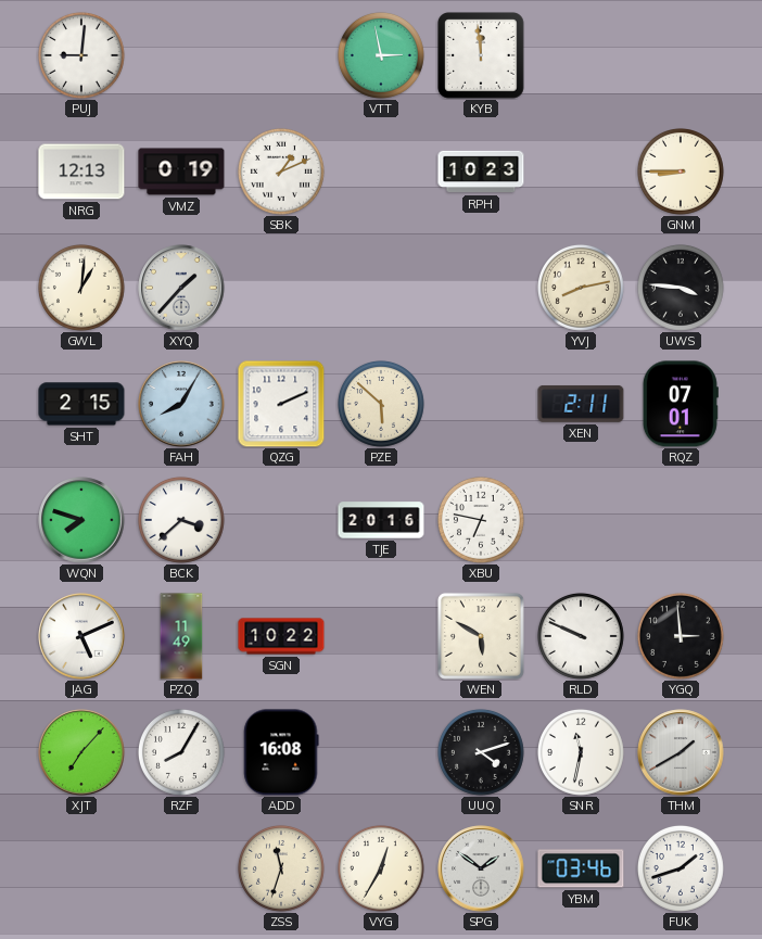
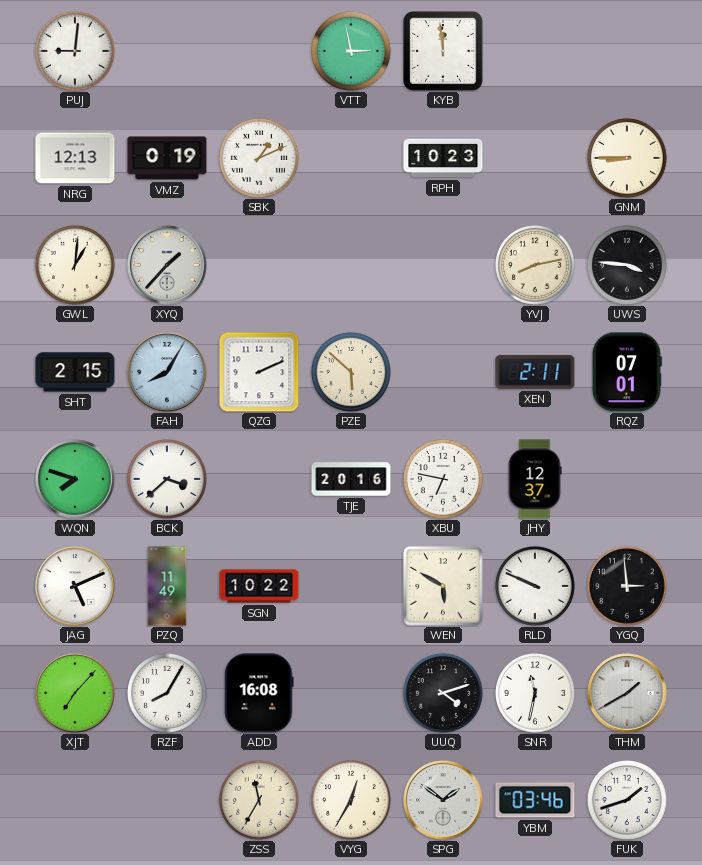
JHY: none -> 12:37 (535, 479)
ZSS: 11:33 -> 11:35 (259, 800)
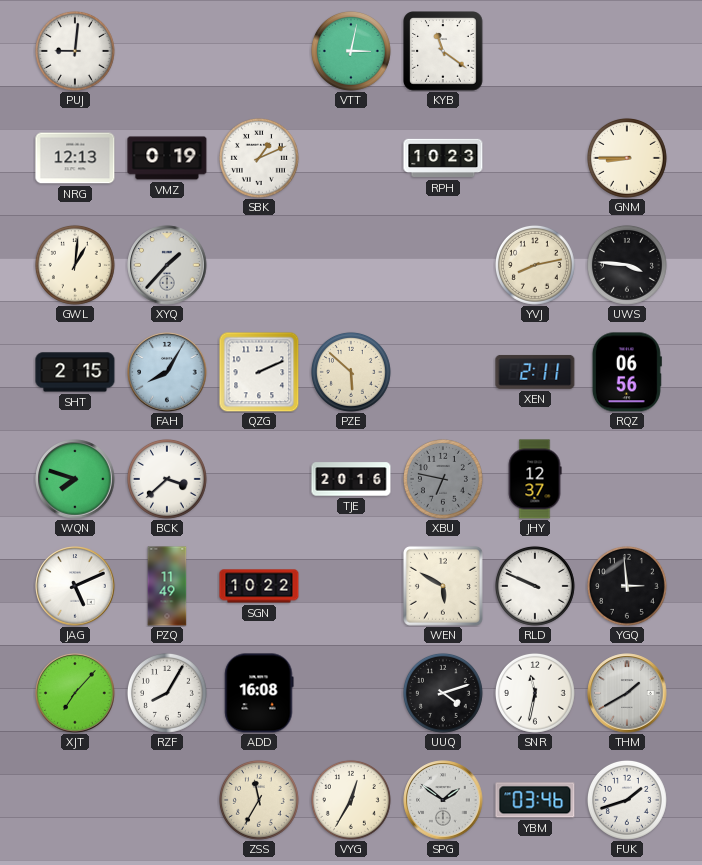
VTT: 2:58 -> 3:02 (351, 51)
KYB: 11:59 -> 11:21 (443, 51)
RQZ: 07:01 -> 06:56 (627, 372)
XBU dial: white -> grey (443, 479)
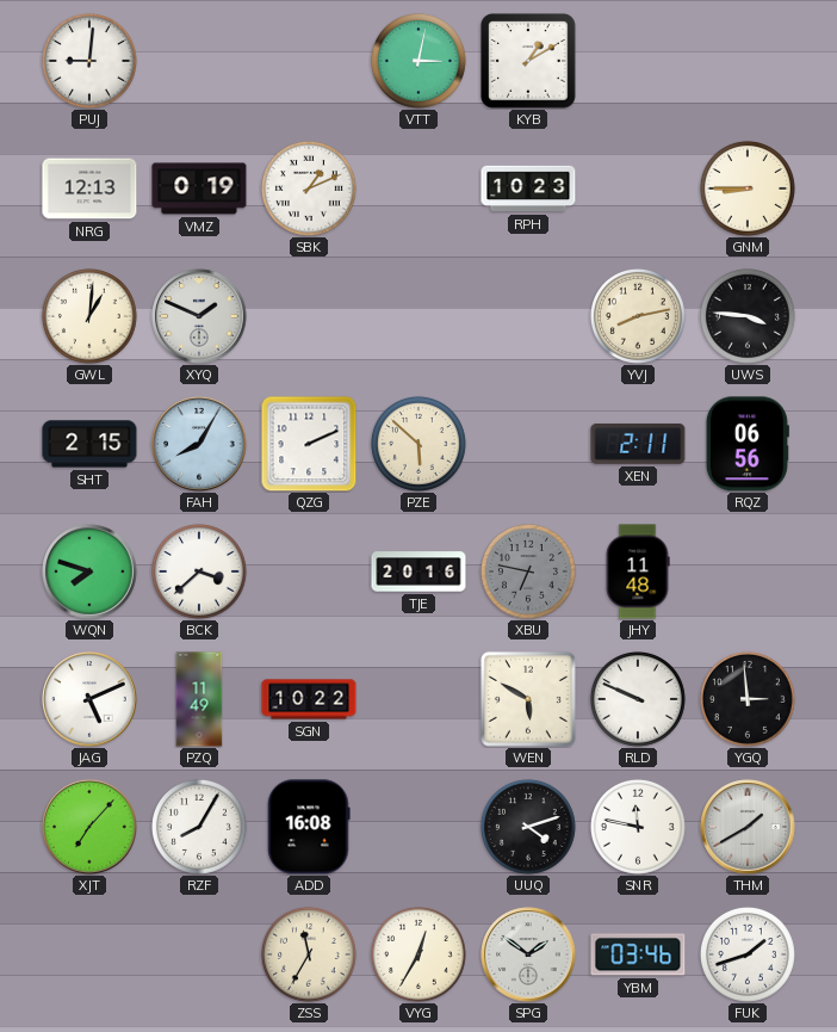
KYB: 11:21 -> 1:10 (528, 61)
XYQ: 1:37 -> 1:49 (199, 316)
JHY: 12:37 -> 11:48 (638, 571)
SNR: 11:32 -> 11:47 (638, 827)
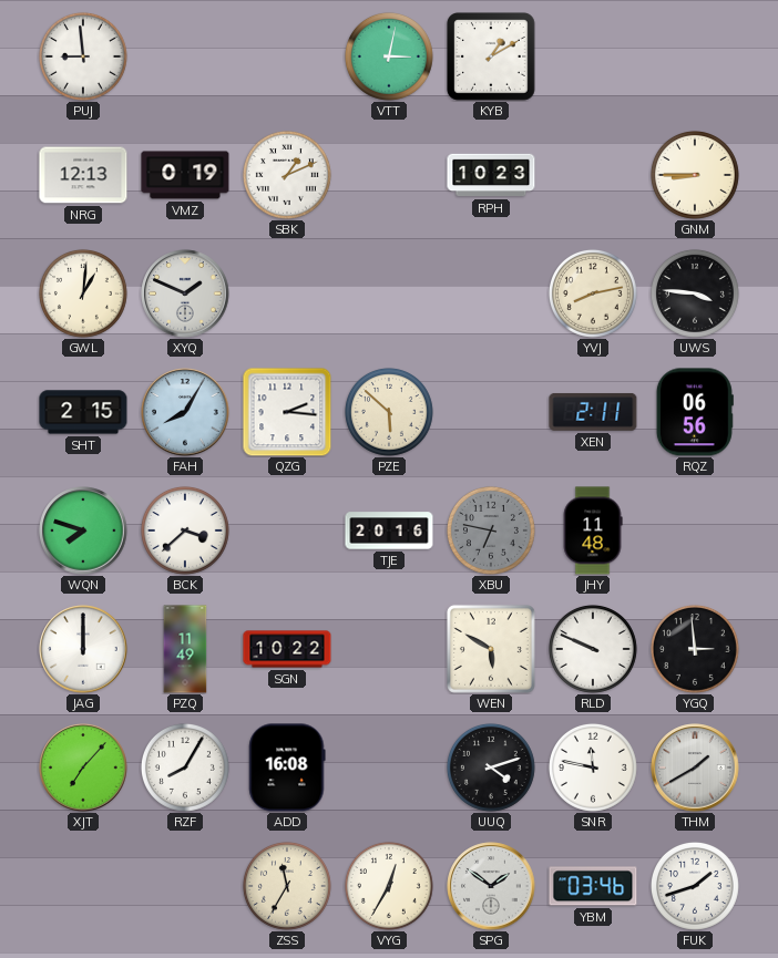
PUJ: 9:01 -> 8:59 (83, 56)
QZG: 2:11 -> 2:16 (287, 412)
JAG: 5:11 -> 12:00 (83, 649)
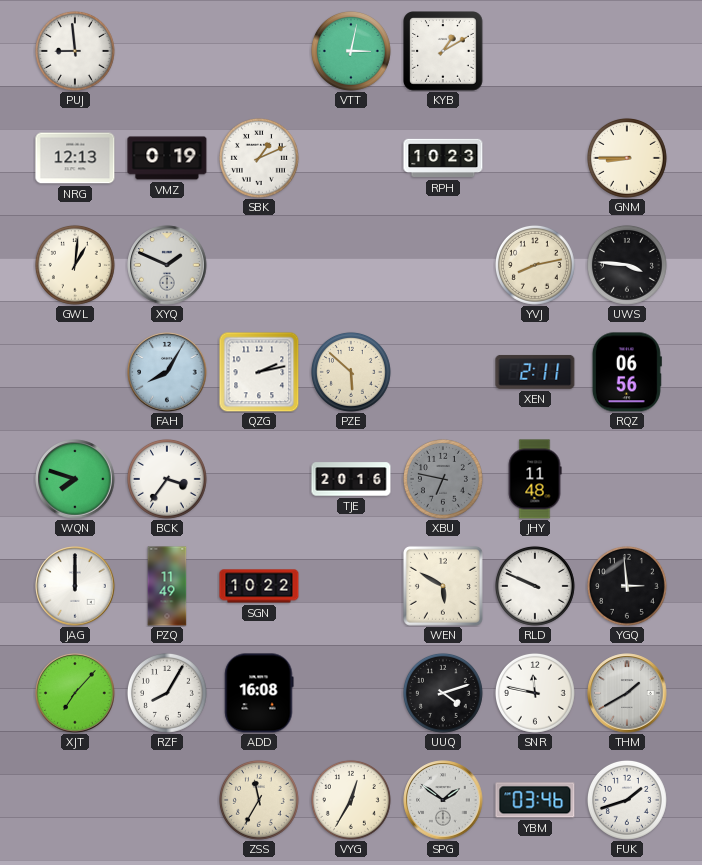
SHT: 2:15 -> none (83, 412)
QZG: 2:16 -> 2:13 (259, 372)
BCK: 3:38 -> 3:36 (167, 479)
